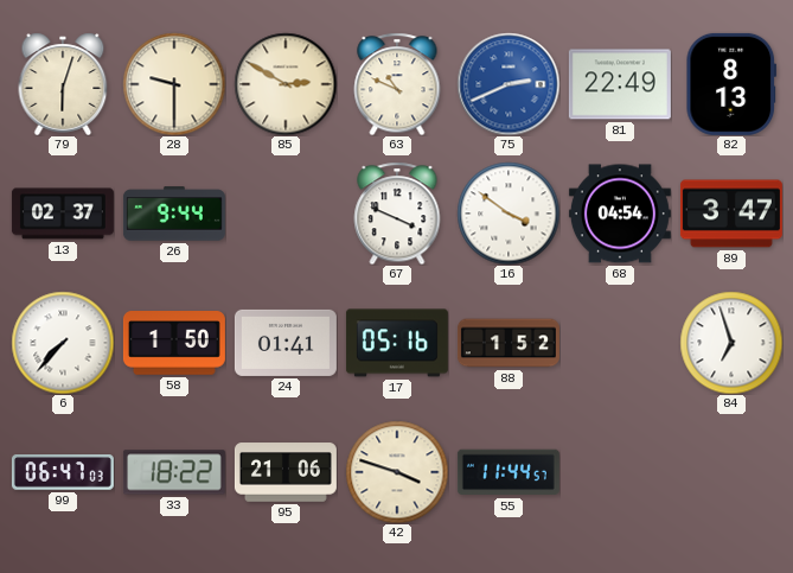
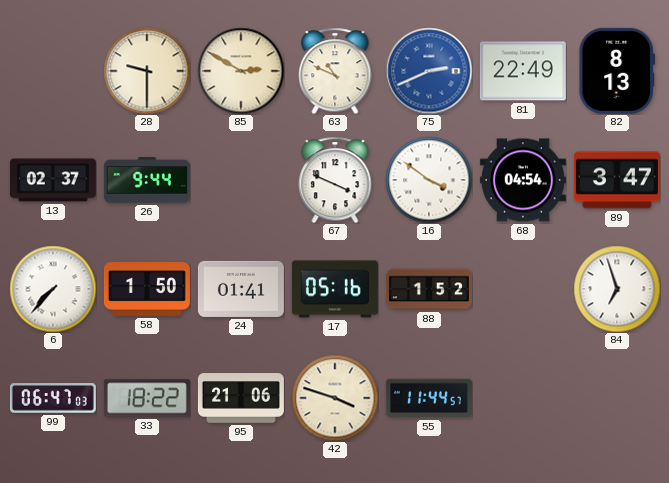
79: 6:03 -> none (63, 84)
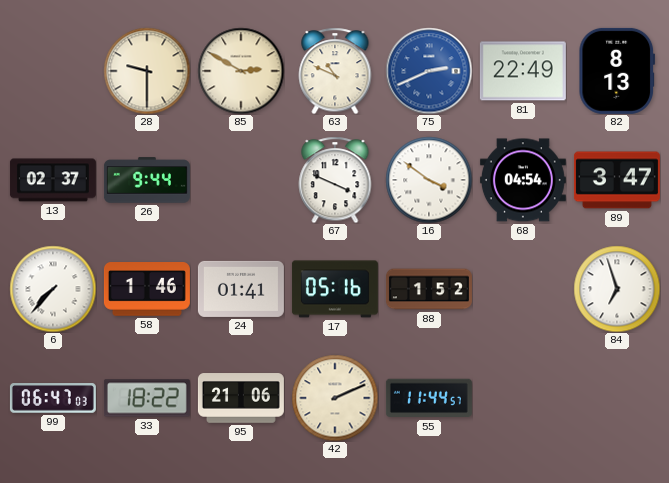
58: 1:50 -> 1:46 (147, 289)
42: 3:48 -> 2:11 (335, 398)
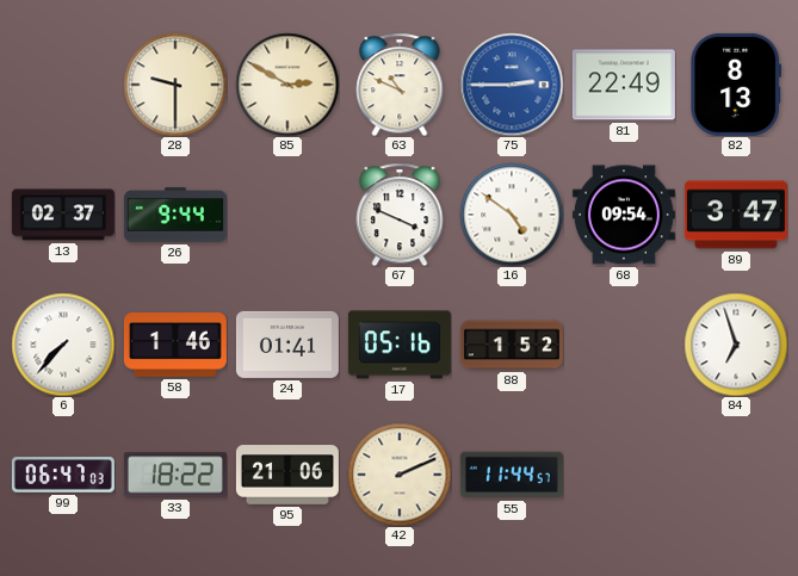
75: 2:41 -> 2:45 (512, 85)
16: 3:51 -> 4:51 (512, 215)
68: 04:54 -> 09:54 (624, 215)
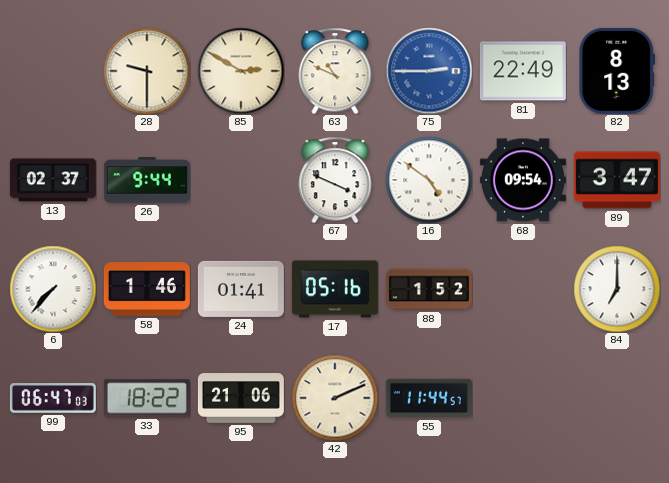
84: 6:57 -> 7:00 (617, 289)
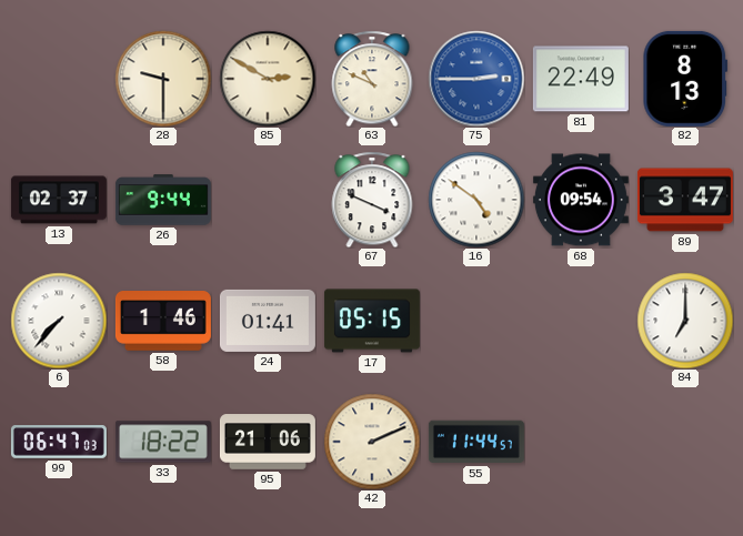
17: 05:16 -> 05:15 (372, 321)
88: 1:52 -> none (429, 289)
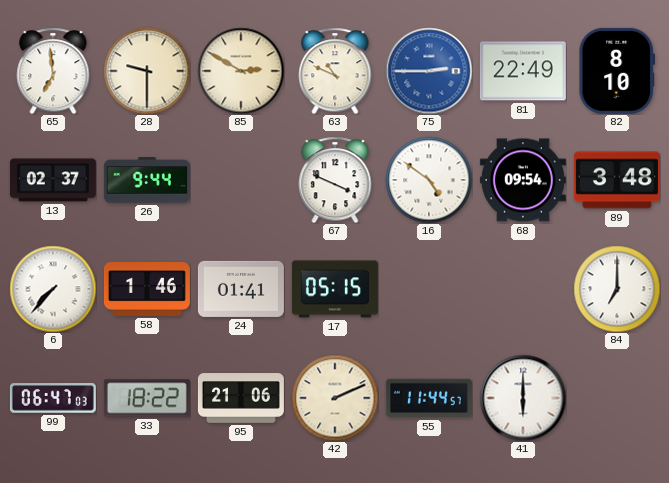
65: none -> 6:59 (53, 71)
82: 8:13 -> 8:10 (617, 71)
89: 3:47 -> 3:48 (617, 180)
41: none -> 6:00 (523, 398)
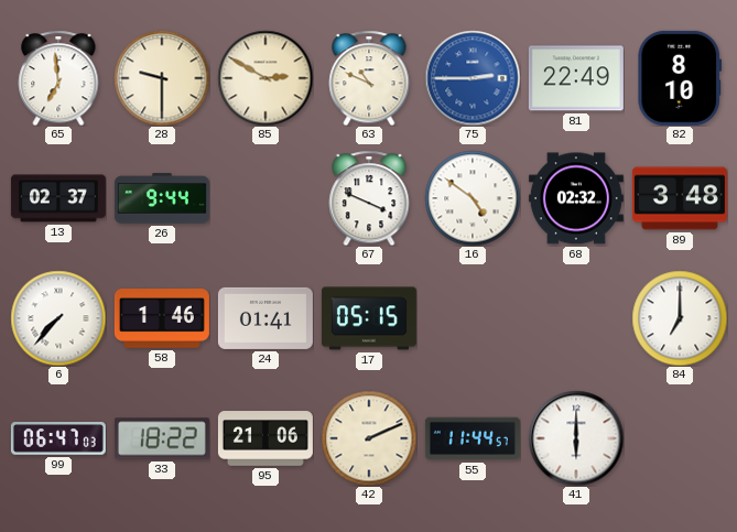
68: 09:54 -> 02:32 (576, 198)
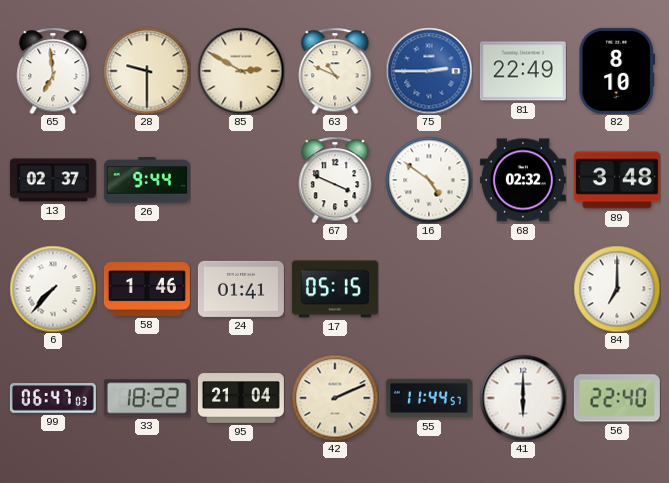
95: 21:06 -> 21:04 (241, 398)
56: none -> 22:40 (617, 398)
